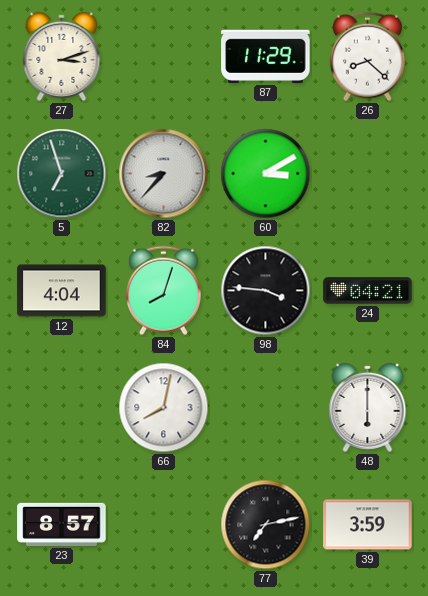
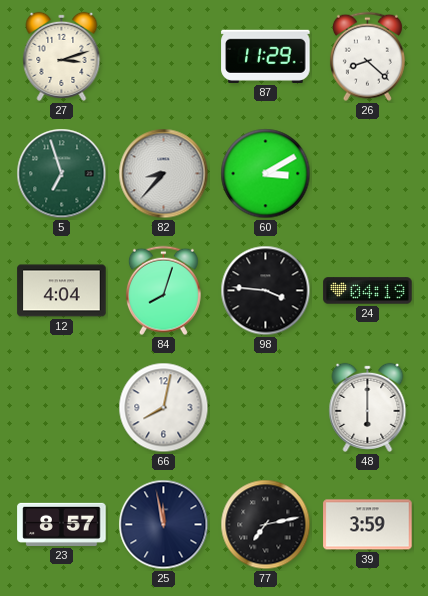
24: 04:21 -> 04:19 (368, 291)
25: none -> 11:58 (164, 525)
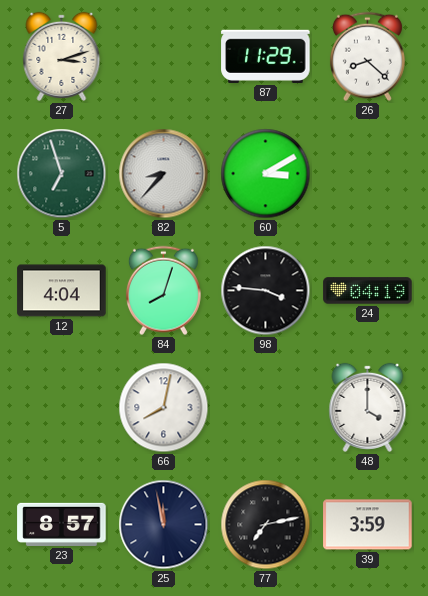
48: 6:00 -> 4:00 (368, 407)
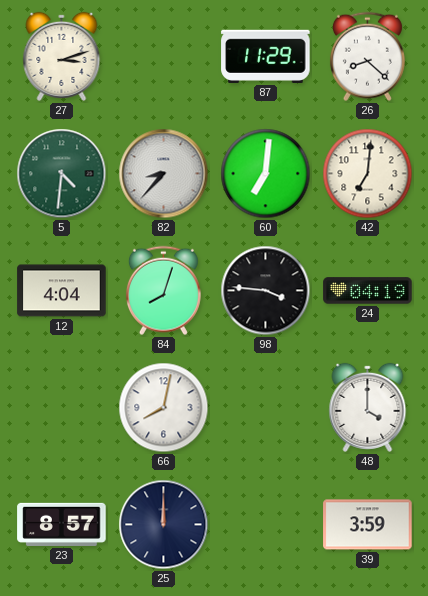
5: 6:57 -> 4:31 (62, 174)
60: 3:10 -> 7:01 (266, 174)
42: none -> 7:01 (368, 174)
25: 11:58 -> 12:00 (164, 525)
77: 7:13 -> none (266, 525)
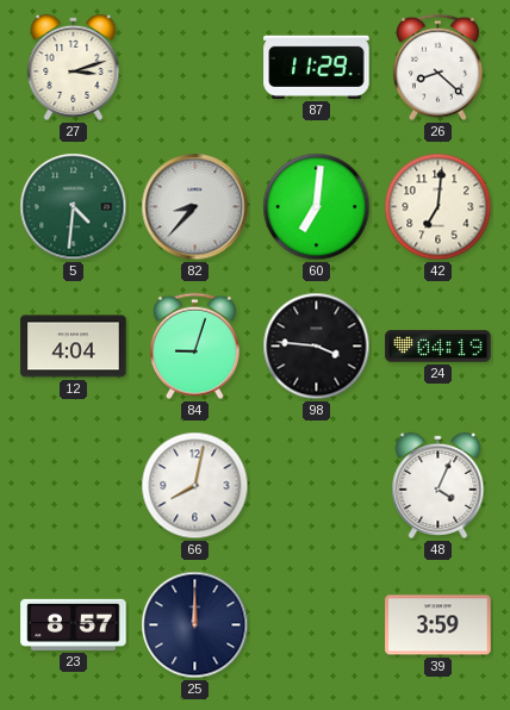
84: 8:03 -> 9:03 (194, 347)
48: 4:00 -> 4:04 (439, 485)
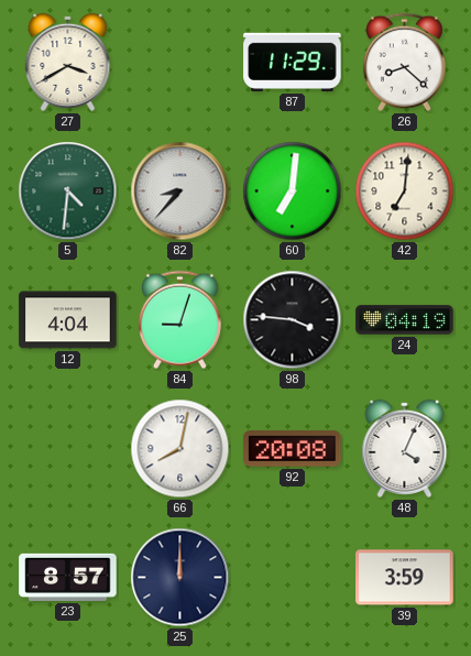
27: 3:12 -> 3:40 (68, 62)
92: none -> 20:08 (293, 449)
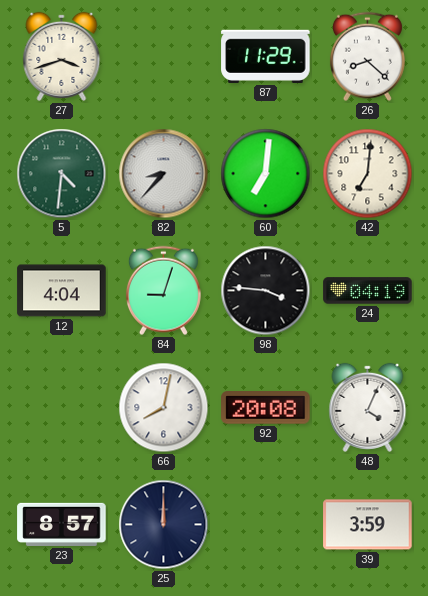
27: 3:40 -> 3:42 (62, 56)
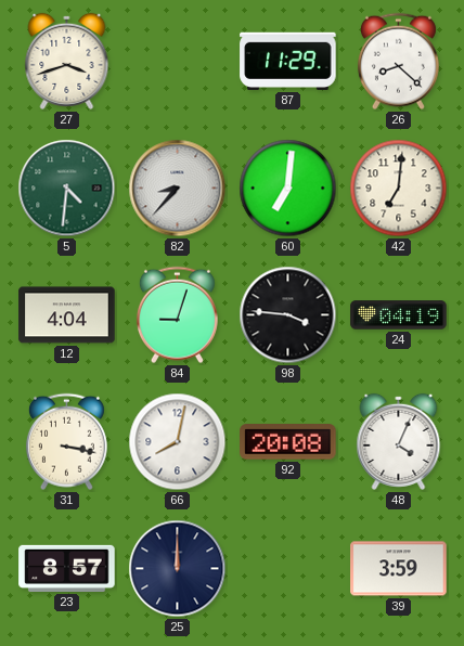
31: none -> 3:17 (66, 442)
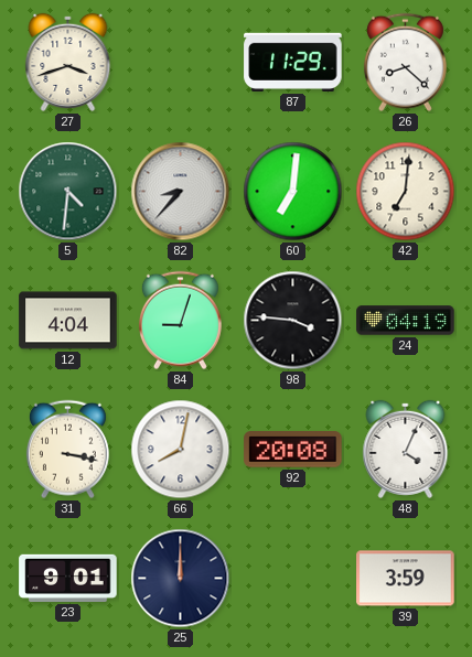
23: 8:57 -> 9:01 (68, 578)
